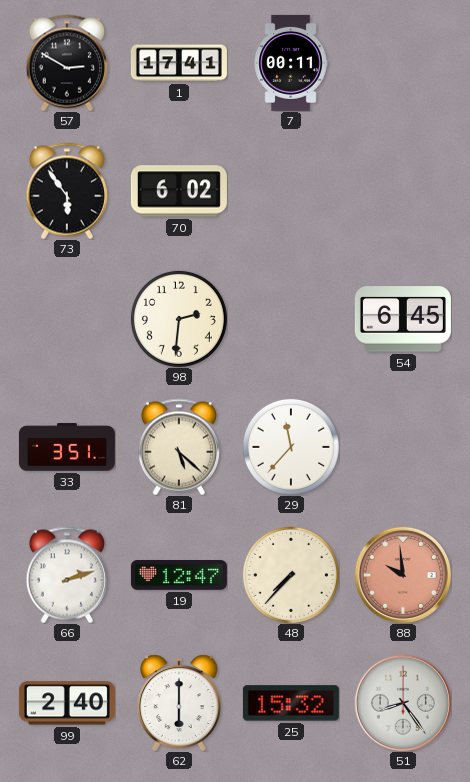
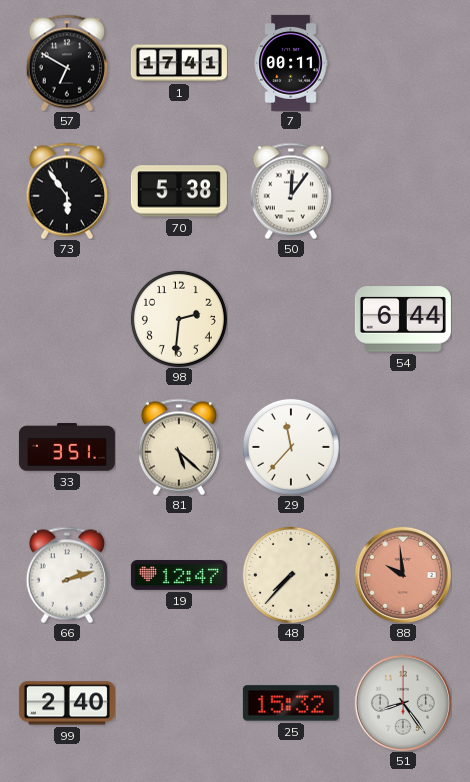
57: 2:50 -> 6:50 (67, 63)
70: 6:02 -> 5:38 (179, 191)
50: none -> 12:06 (291, 191)
54: 6:45 -> 6:44 (403, 319)
62: 6:00 -> none (179, 703)
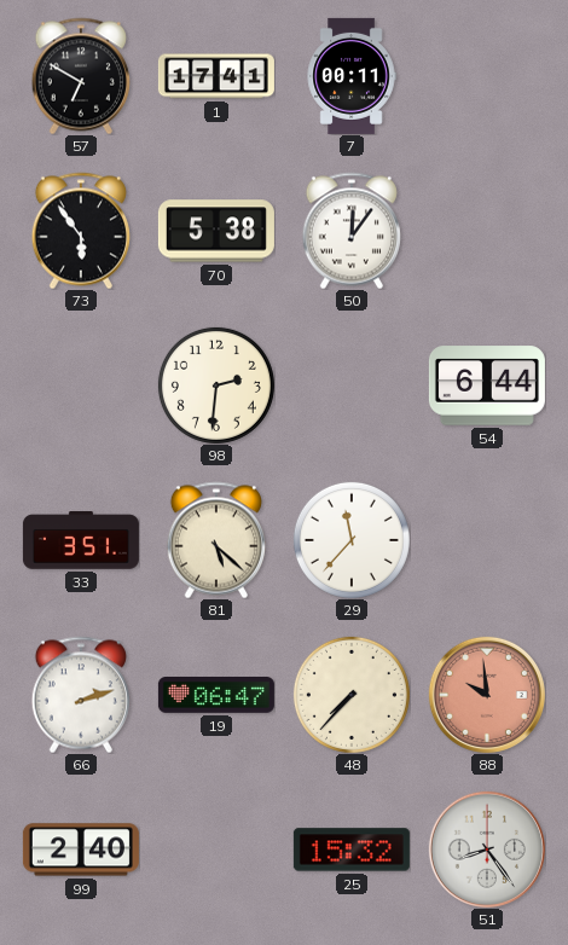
19: 12:47 -> 06:47 (216, 696)
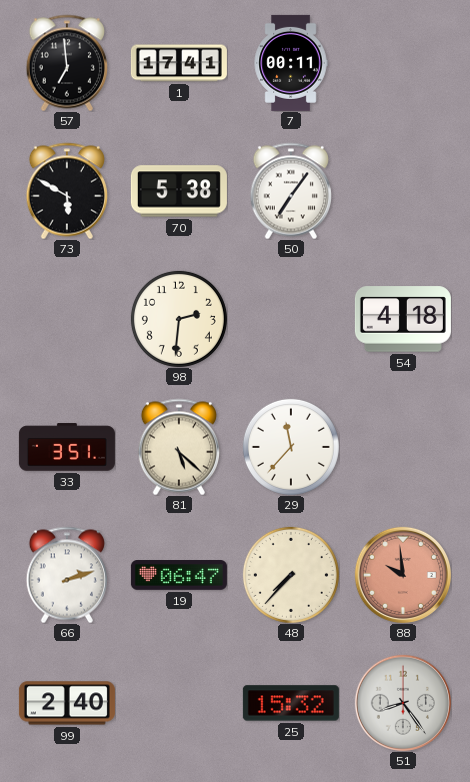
57: 6:50 -> 6:59 (67, 63)
73: 5:54 -> 5:50 (67, 191)
50: 12:06 -> 7:06 (291, 191)
54: 6:44 -> 4:18 (403, 319)
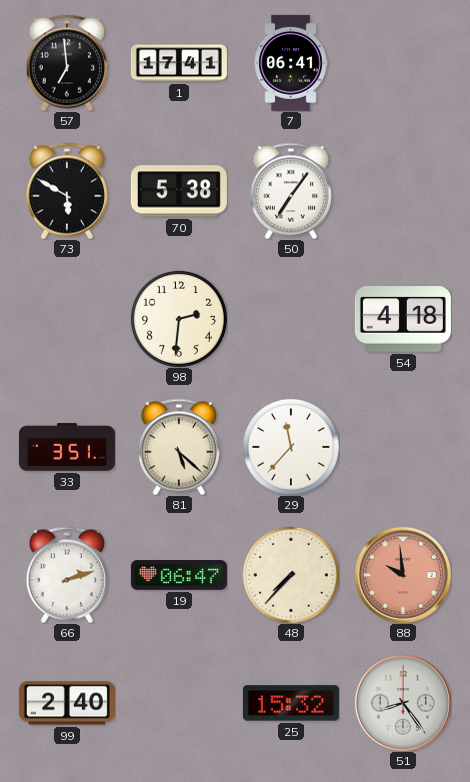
7: 00:11 -> 06:41 (291, 63)
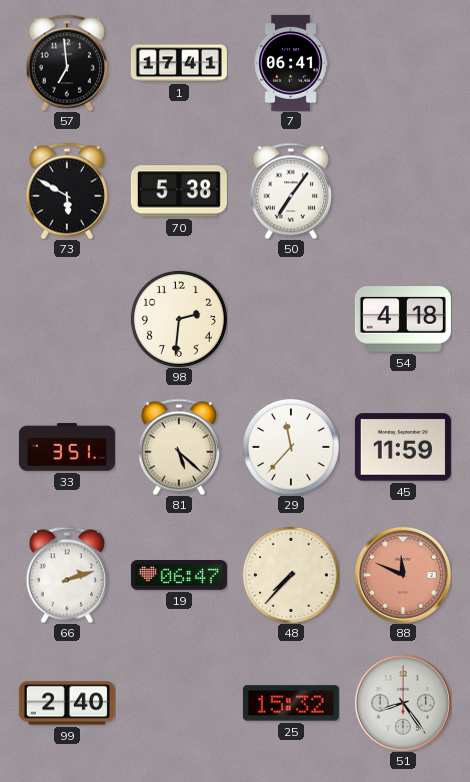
45: none -> 11:59 (403, 447)
88: 9:59 -> 11:49 (403, 575)
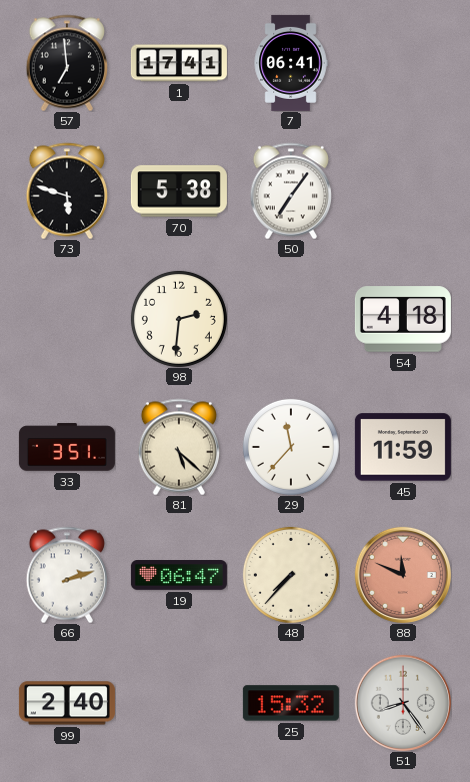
73: 5:50 -> 5:48 (67, 191)
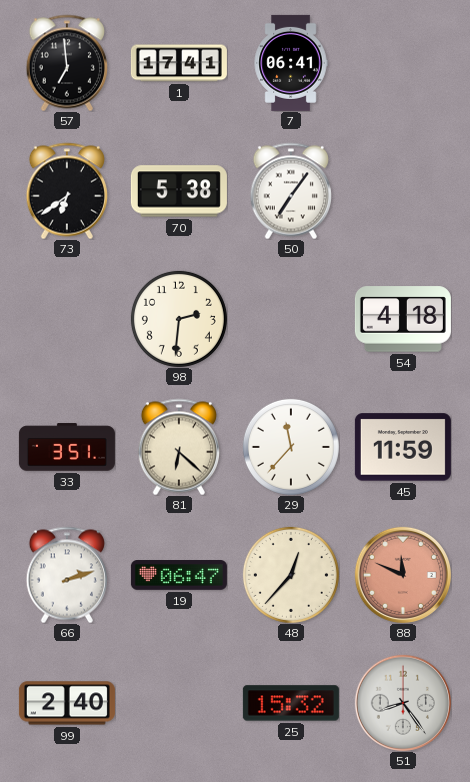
73: 5:48 -> 6:39 (67, 191)
81: 5:22 -> 6:22 (179, 447)
48: 7:37 -> 12:37 (291, 575)
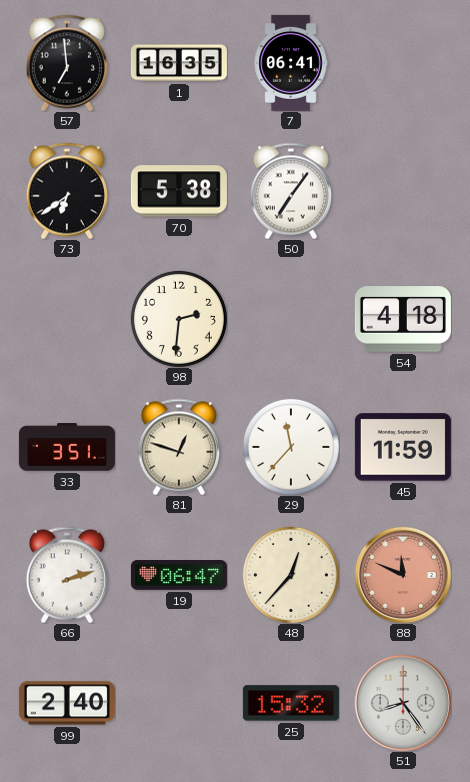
1: 17:41 -> 16:35 (179, 63)
81: 6:22 -> 12:48 (179, 447)
